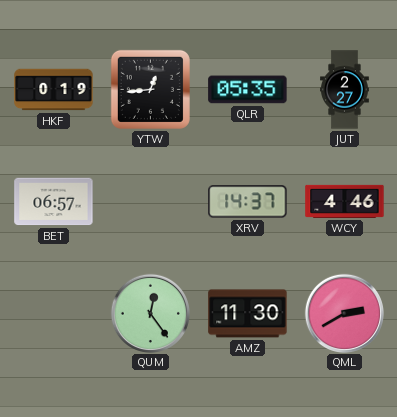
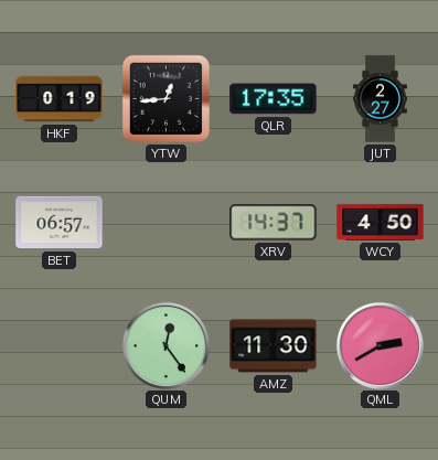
QLR: 05:35 -> 17:35 (274, 99)
WCY: 4:46 -> 4:50 (381, 222)
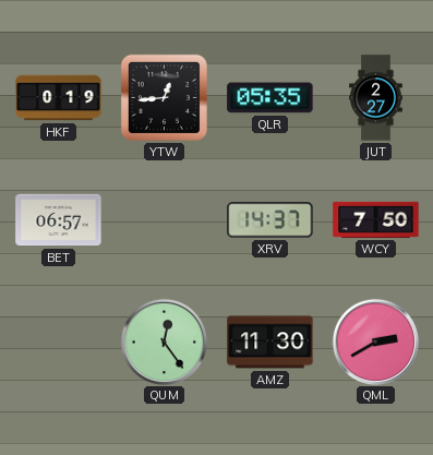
QLR: 17:35 -> 05:35 (270, 98)
WCY: 4:50 -> 7:50 (376, 219)
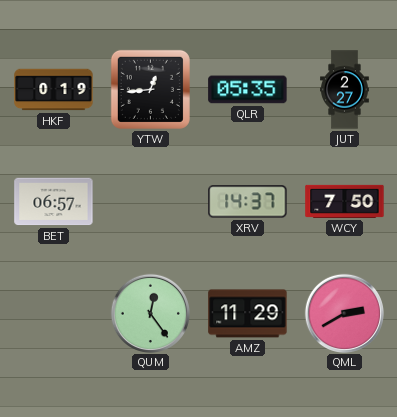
AMZ: 11:30 -> 11:29 (248, 314)
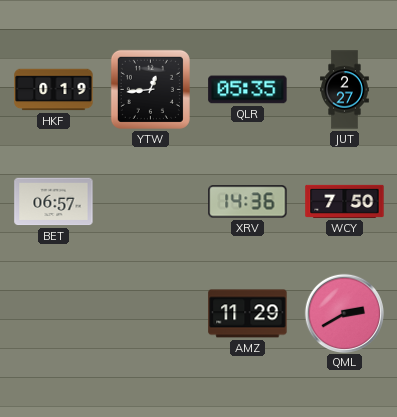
XRV: 14:37 -> 14:36 (248, 202)
QUM: 12:24 -> none (150, 313)
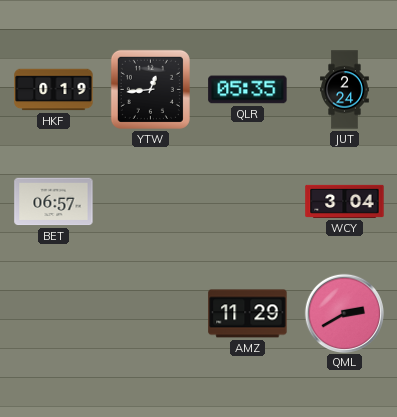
JUT: 2:27 -> 2:24 (345, 90)
XRV: 14:36 -> none (248, 202)
WCY: 7:50 -> 3:04 (345, 201)
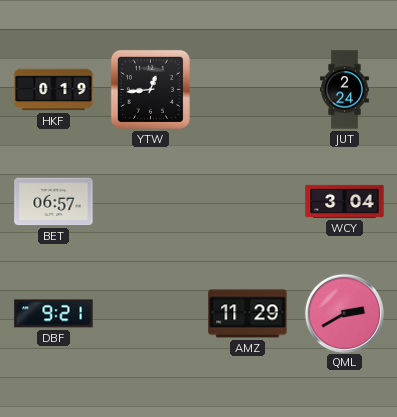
QLR: 05:35 -> none (248, 90)
DBF: none -> 9:21 (54, 314)
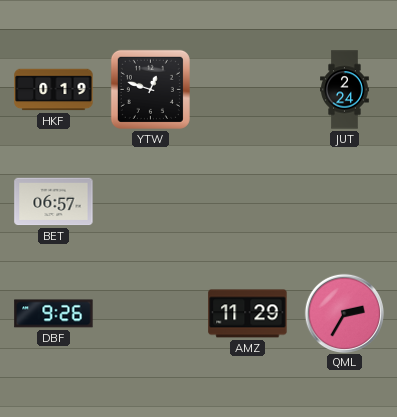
YTW: 12:44 -> 12:48 (150, 89)
WCY: 3:04 -> none (345, 201)
DBF: 9:21 -> 9:26 (54, 314)
QML: 2:40 -> 2:35 (344, 313)
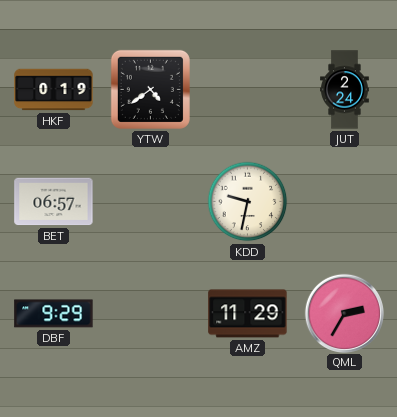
YTW: 12:48 -> 4:39 (150, 89)
KDD: none -> 9:32 (248, 202)
DBF: 9:26 -> 9:29 (54, 314)
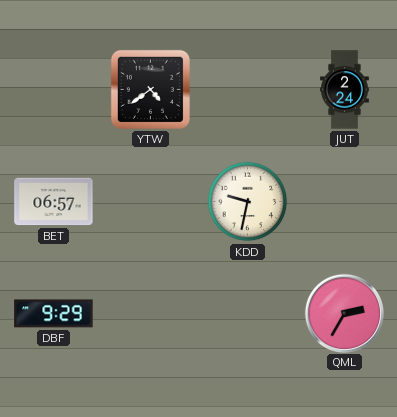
HKF: 0:19 -> none (54, 90)
AMZ: 11:29 -> none (248, 314)
